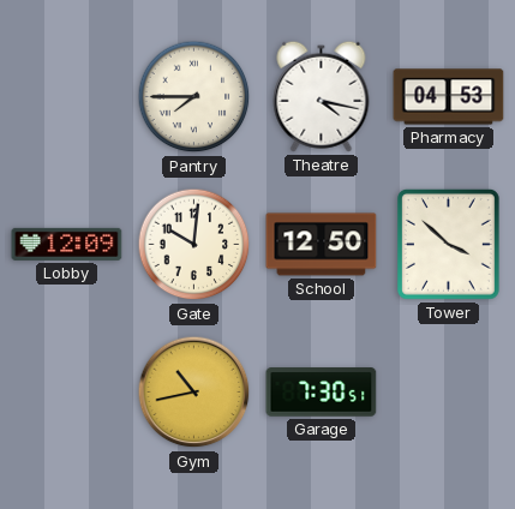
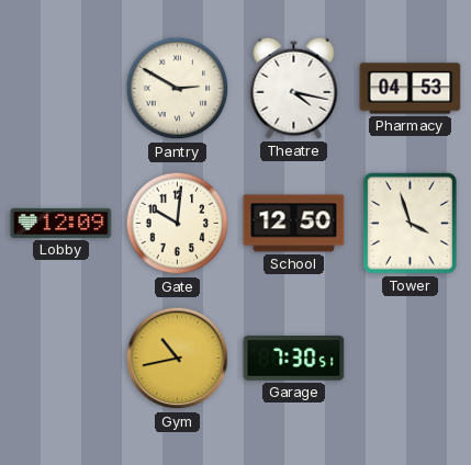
Pantry: 7:45 -> 2:50 (178, 89)
Tower: 3:52 -> 3:57 (410, 223)
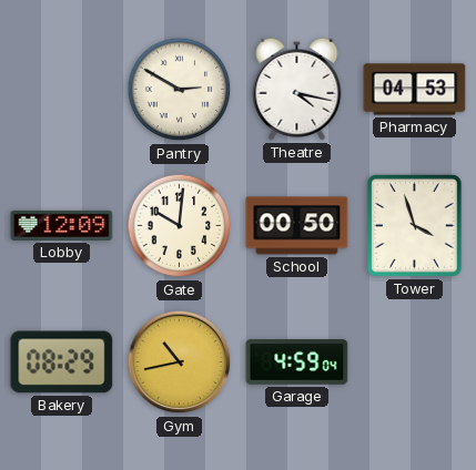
School: 12:50 -> 00:50 (297, 226)
Bakery: none -> 08:29 (62, 362)
Garage: 7:30 -> 4:59 (297, 362)
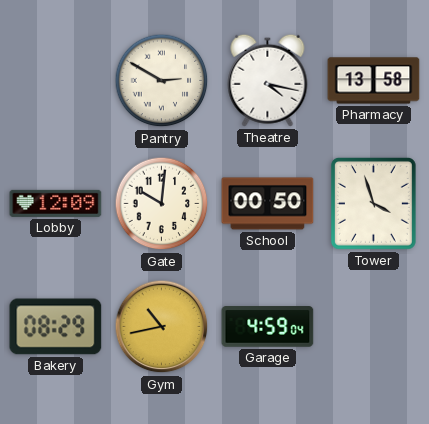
Pharmacy: 04:53 -> 13:58 (374, 81)
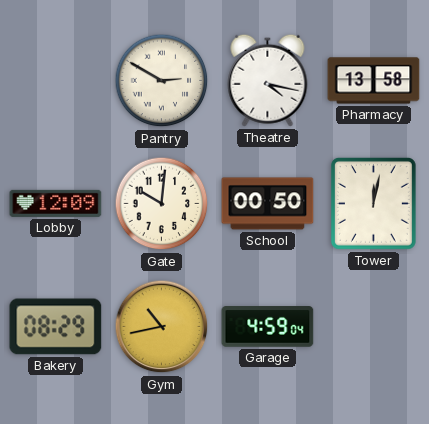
Tower: 3:57 -> 12:02 (373, 203)
